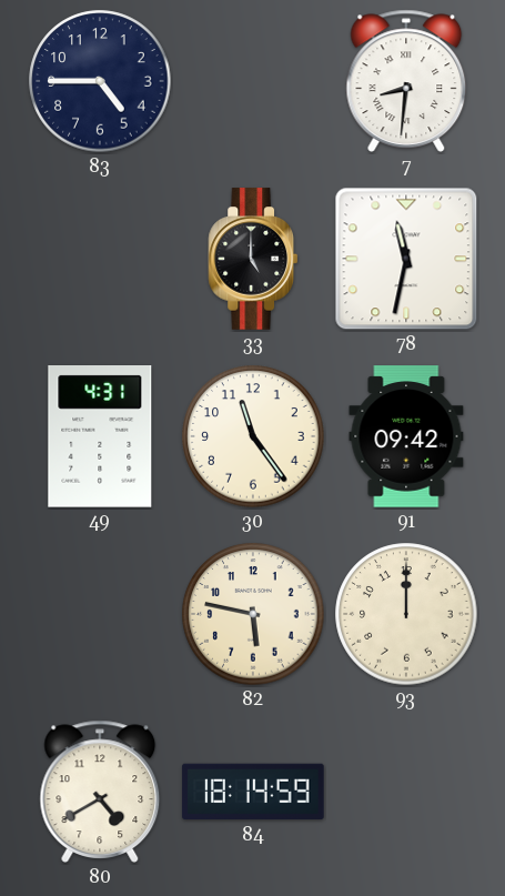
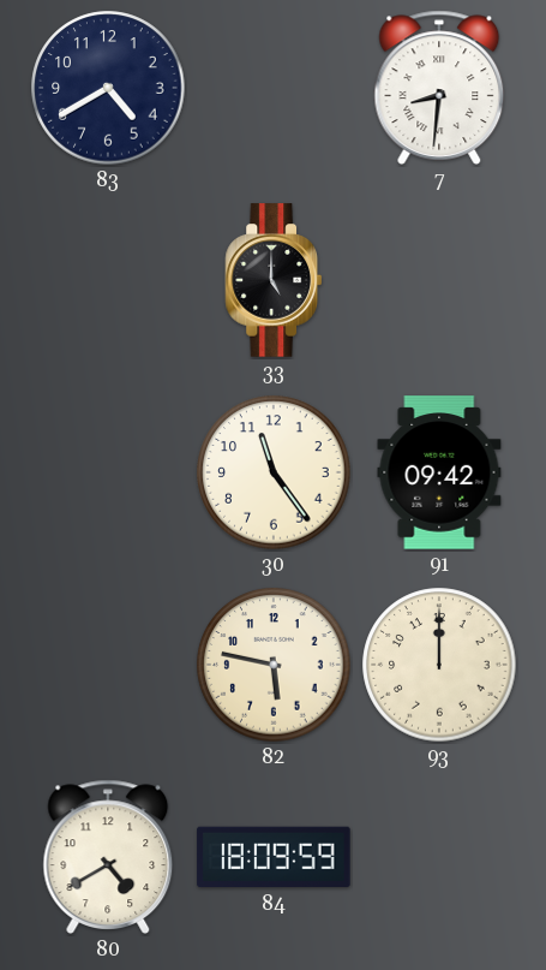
83: 4:45 -> 4:40 (108, 88)
78: 11:32 -> none (406, 259)
49: 4:31 -> none (100, 437)
84: 18:14 -> 18:09 (274, 857)
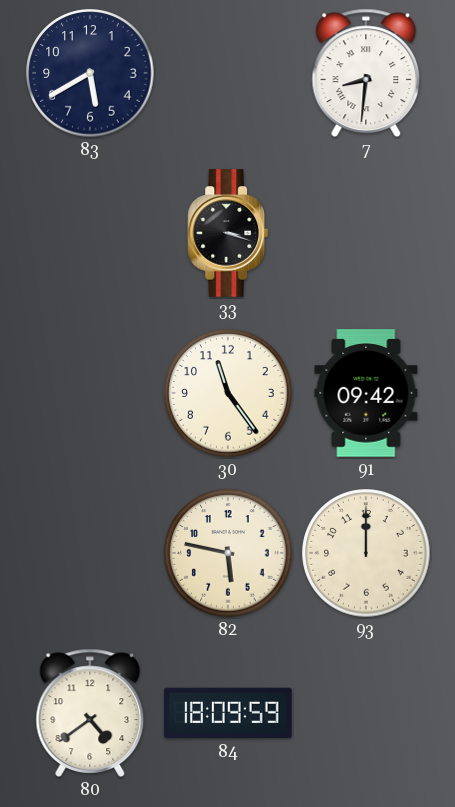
83: 4:40 -> 5:40 (90, 73)
33: 5:00 -> 3:18 (227, 233)
80: 4:40 -> 4:39 (90, 713)
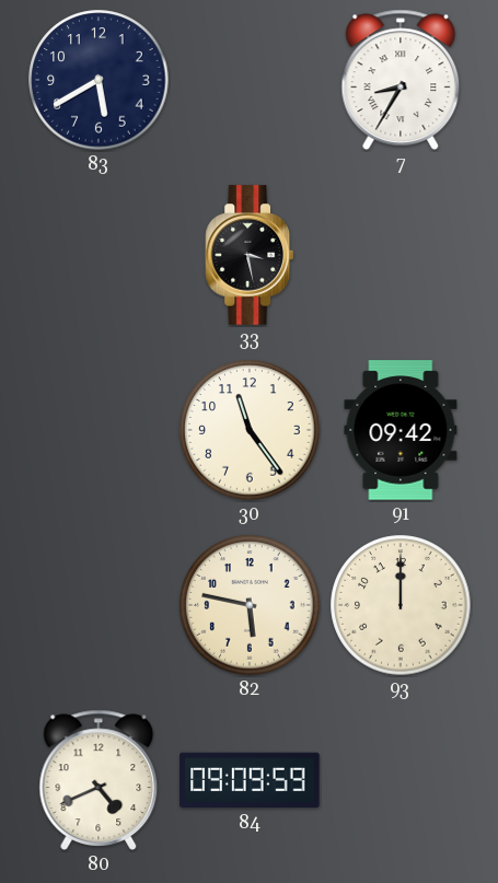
7: 8:31 -> 8:35 (401, 80)
33: 3:18 -> 3:28 (248, 255)
80: 4:39 -> 4:41 (99, 780)
84: 18:09 -> 09:09 (250, 780)
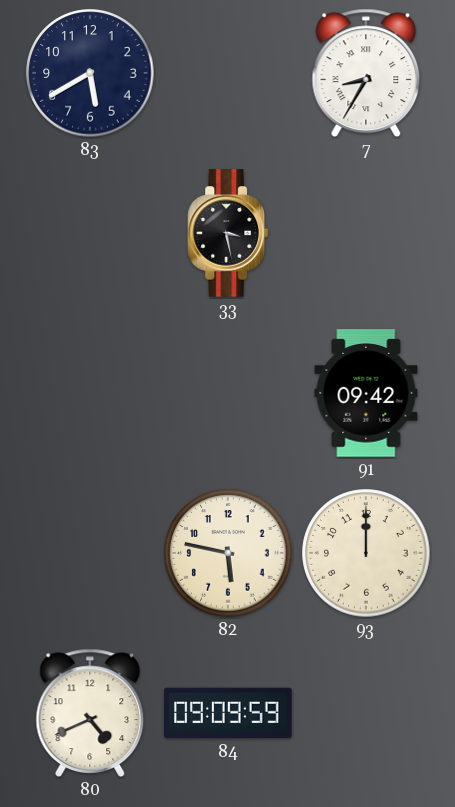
30: 11:24 -> none (250, 430)
